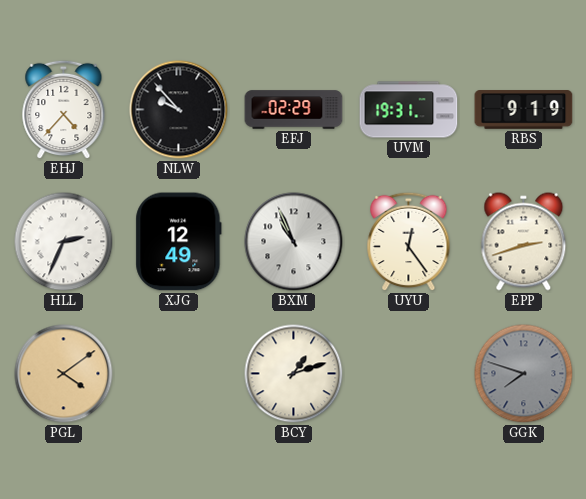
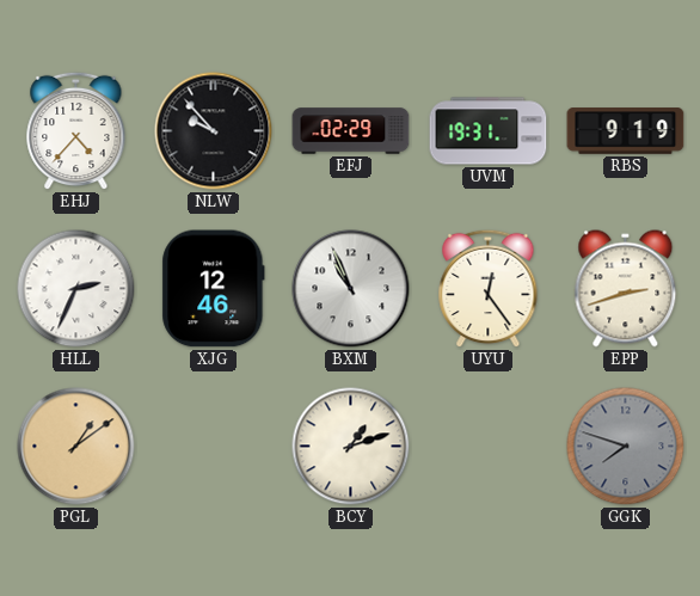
XJG: 12:49 -> 12:46 (214, 289)
PGL: 4:09 -> 1:09 (76, 447)
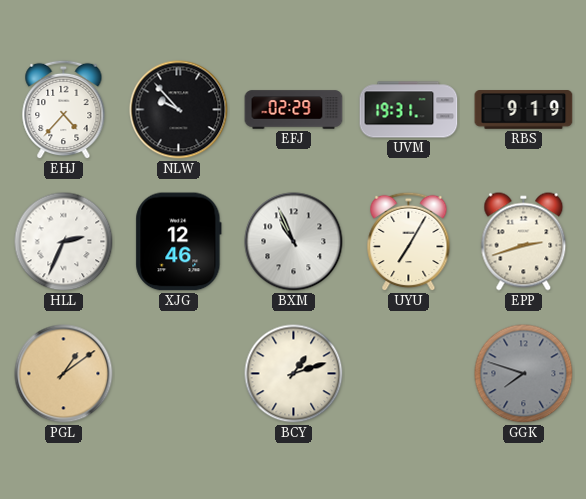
UYU: 12:24 -> 7:05 (409, 242)
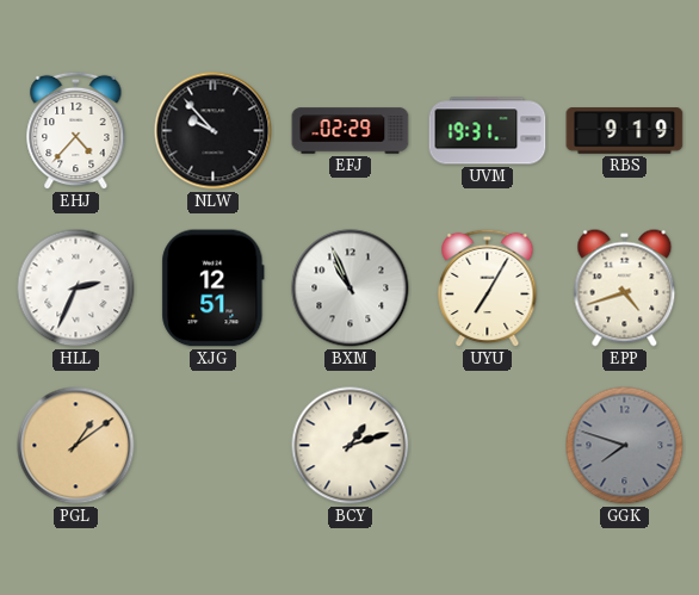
XJG: 12:46 -> 12:51 (214, 289)
EPP: 2:42 -> 4:42 (625, 289)
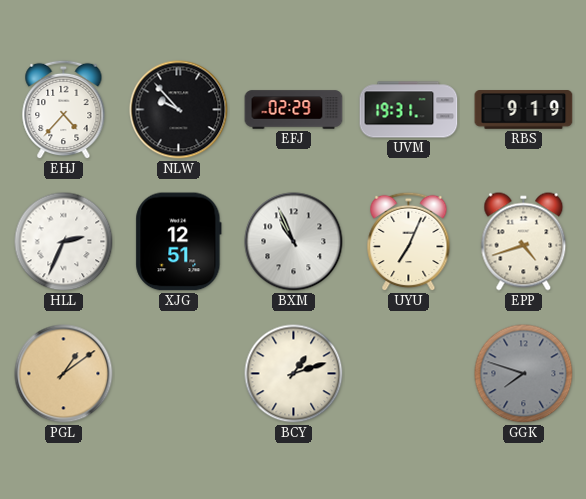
UYU: 7:05 -> 7:04 (409, 242)
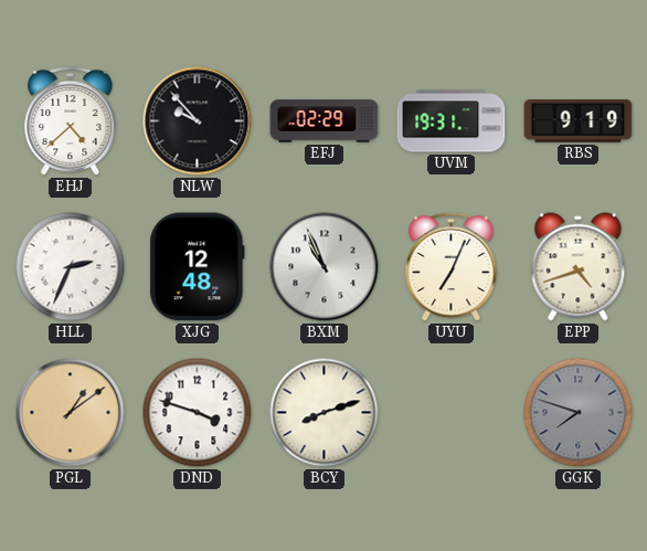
EHJ: 4:37 -> 4:38 (71, 121)
XJG: 12:51 -> 12:48 (198, 267)
DND: none -> 3:48 (198, 413)
BCY: 1:12 -> 8:12 (325, 413)
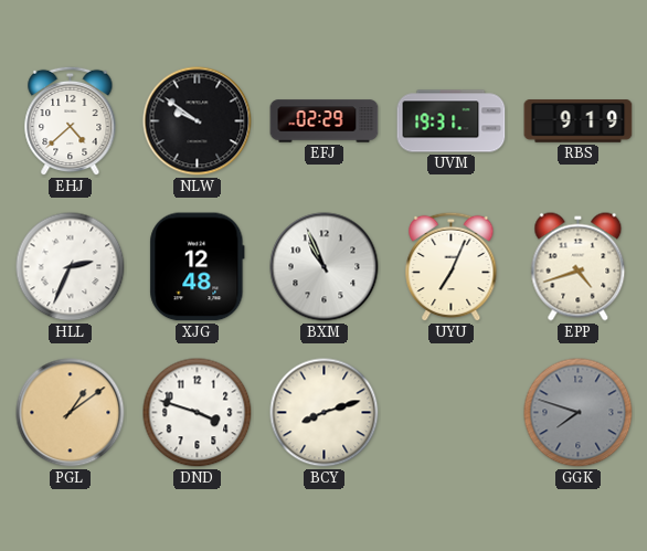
NLW: 9:53 -> 9:51 (198, 121)
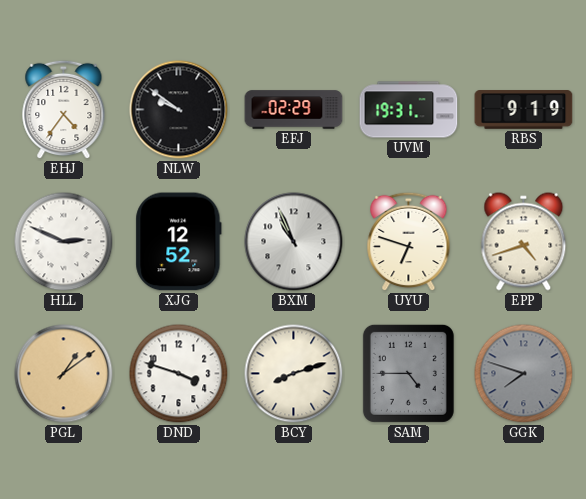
EHJ: 4:38 -> 4:36 (64, 110)
HLL: 2:34 -> 2:49 (64, 242)
XJG: 12:48 -> 12:52 (179, 242)
UYU: 7:04 -> 6:48 (409, 242)
SAM: none -> 4:45 (408, 373)
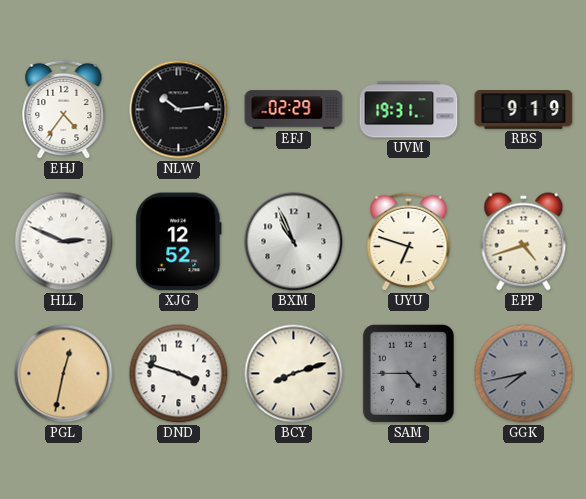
NLW: 9:51 -> 10:14 (179, 110)
PGL: 1:09 -> 12:32 (64, 374)
GGK: 7:48 -> 7:43 (524, 374)
